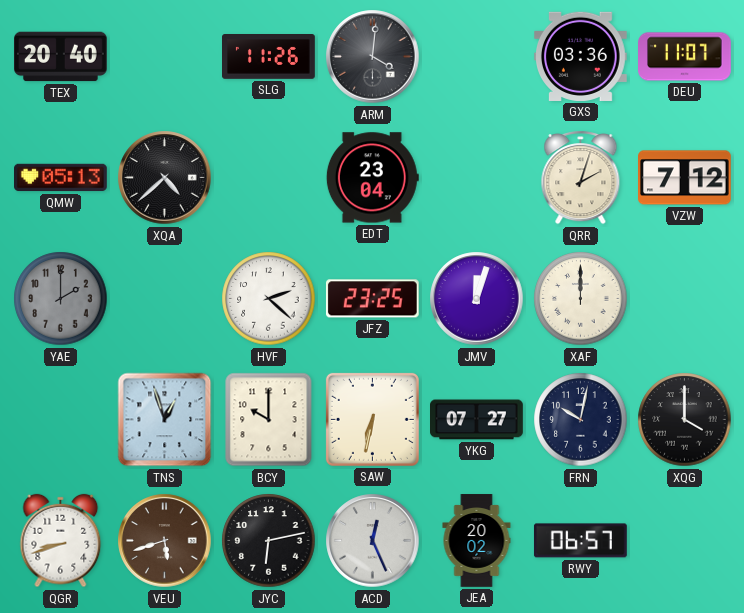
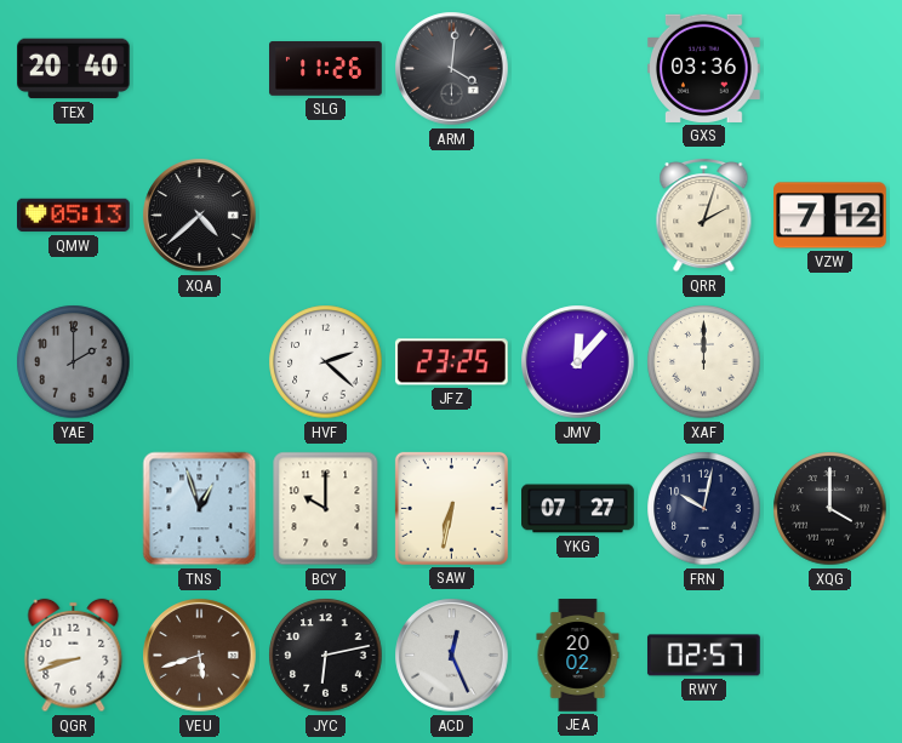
DEU: 11:07 -> none (685, 57)
EDT: 23:04 -> none (372, 178)
JMV: 12:03 -> 12:07 (578, 362)
RWY: 06:57 -> 02:57 (703, 656)
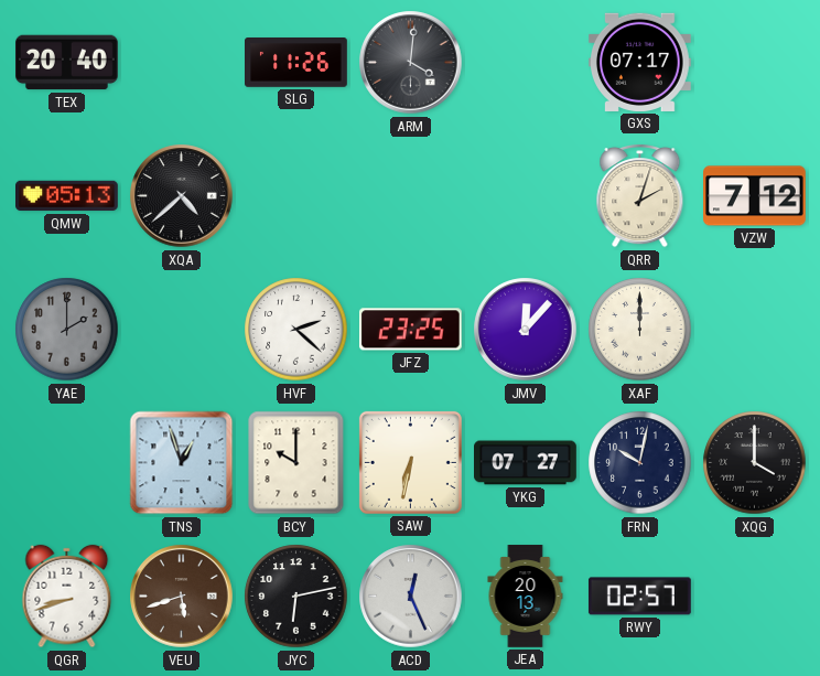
GXS: 03:36 -> 07:17 (640, 62)
JEA: 20:02 -> 20:13 (526, 597)
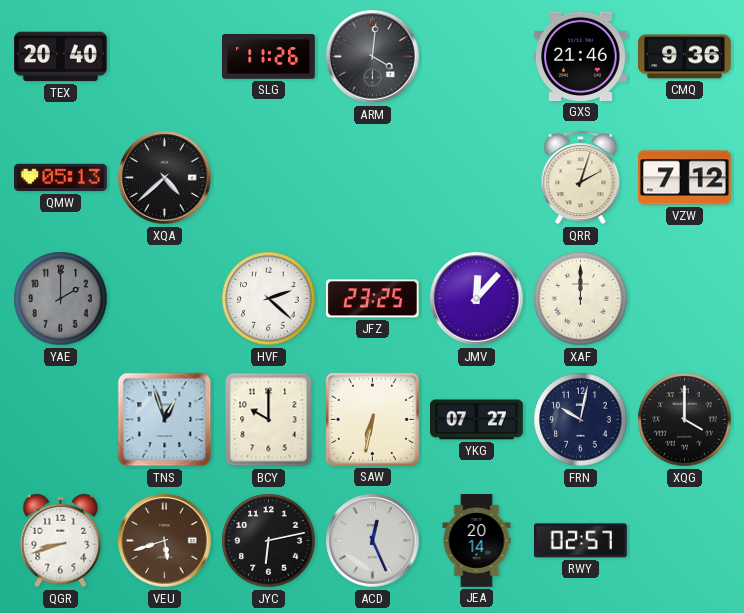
GXS: 07:17 -> 21:46 (581, 56)
CMQ: none -> 9:36 (685, 57)
JEA: 20:13 -> 20:14 (477, 541)
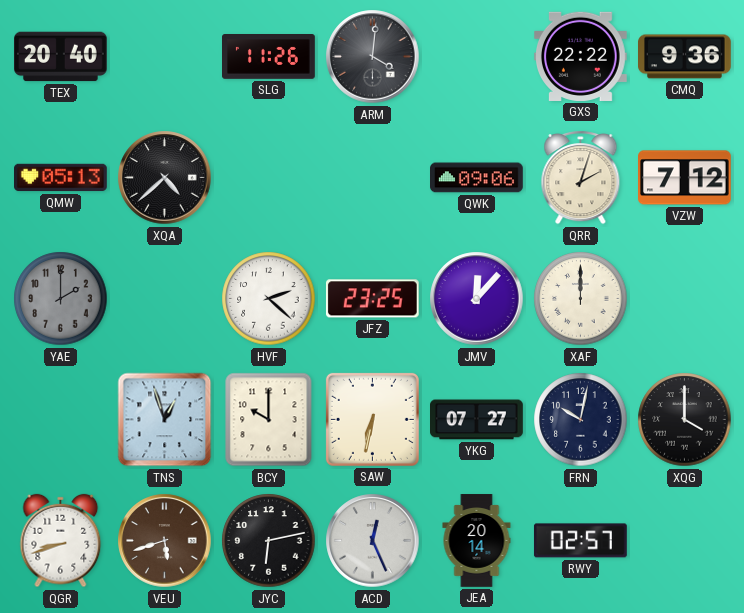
GXS: 21:46 -> 22:22 (581, 56)
QWK: none -> 09:06 (477, 178)
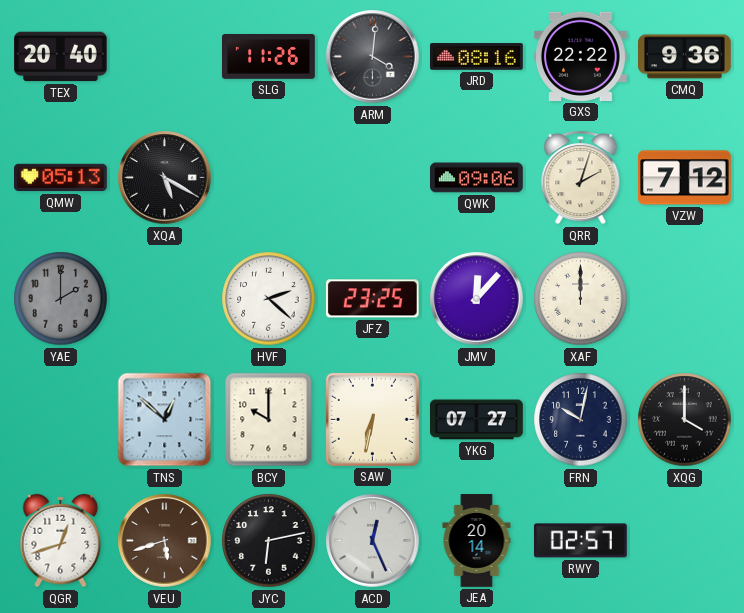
JRD: none -> 08:16 (477, 57)
XQA: 4:38 -> 5:20 (165, 178)
TNS: 12:57 -> 12:52 (165, 420)
QGR: 8:42 -> 12:42 (61, 541)
